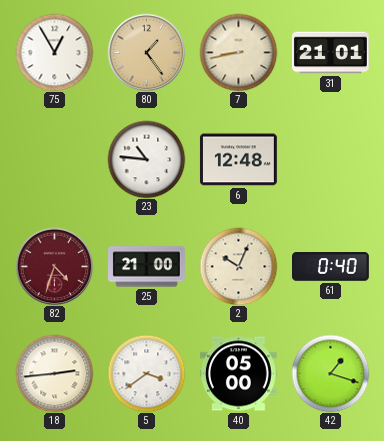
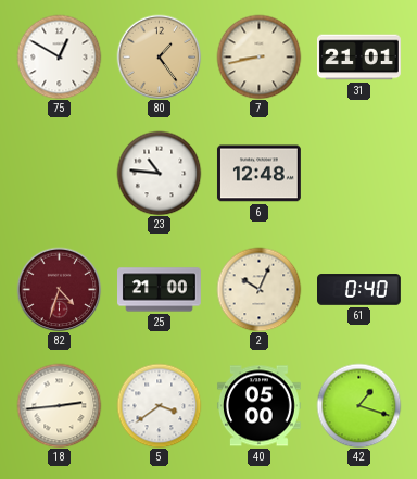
75: 12:55 -> 12:50 (59, 56)
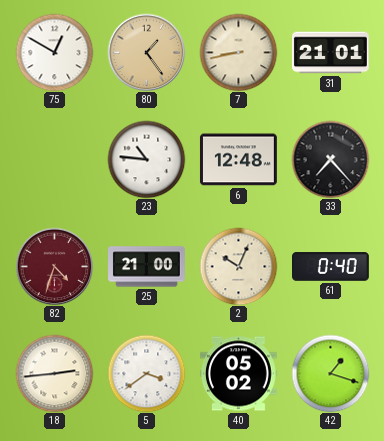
33: none -> 7:23 (330, 159)
40: 05:00 -> 05:02 (239, 374)
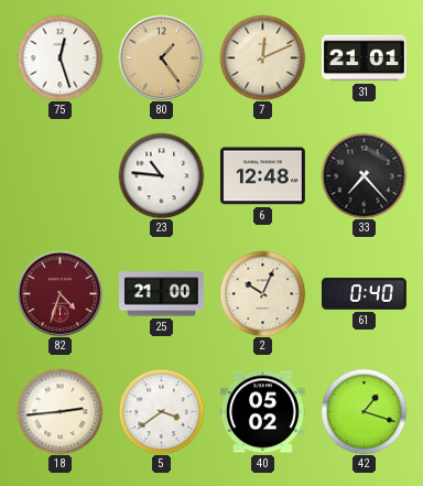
75: 12:50 -> 12:27 (59, 57)
7: 8:43 -> 12:11 (262, 57)
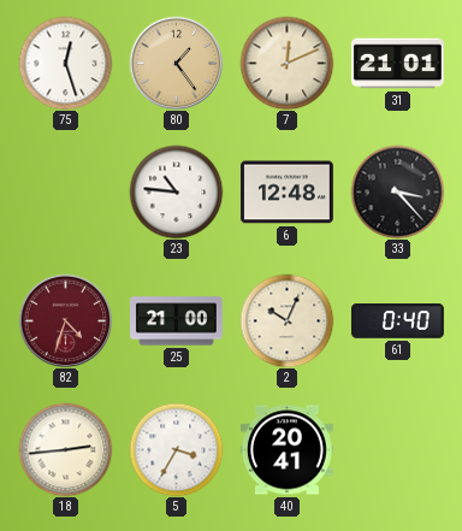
33: 7:23 -> 3:23 (397, 191)
5: 3:39 -> 3:35 (176, 449)
40: 05:02 -> 20:41 (288, 450)
42: 1:18 -> none (364, 411)
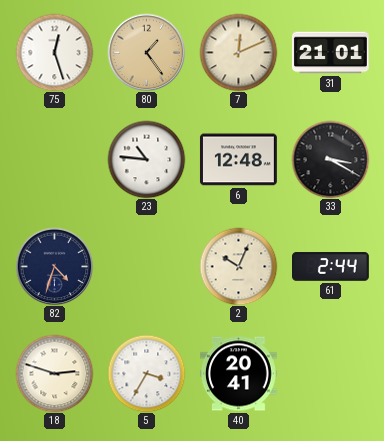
33: 3:23 -> 3:20 (330, 159)
82 dial: burgundy -> navy (54, 266)
25: 21:00 -> none (177, 321)
61: 0:40 -> 2:44 (331, 267)
18: 2:44 -> 2:48 (54, 373)
